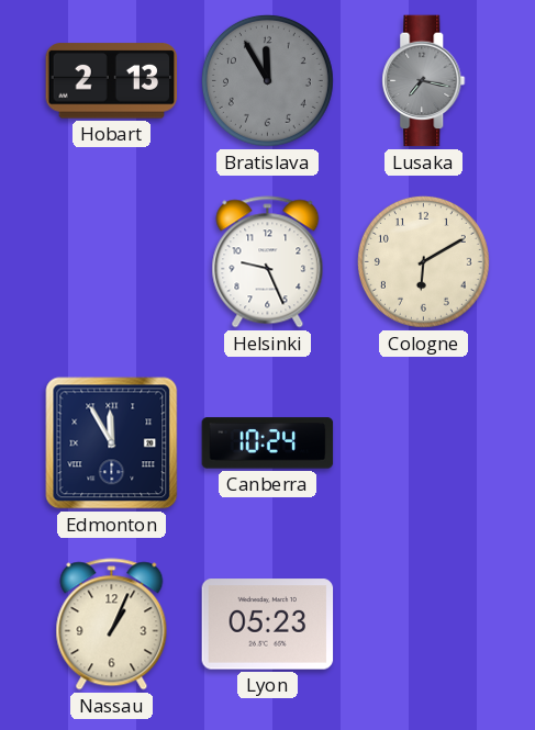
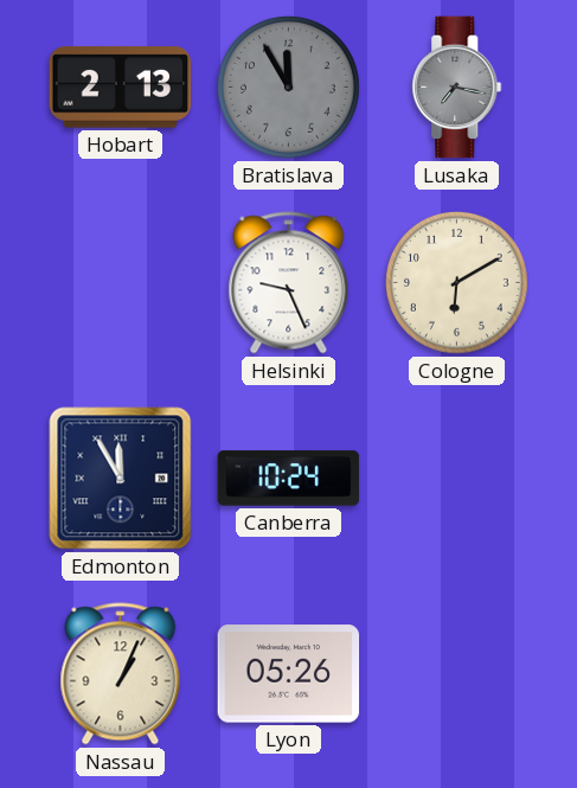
Lyon: 05:23 -> 05:26 (289, 674)
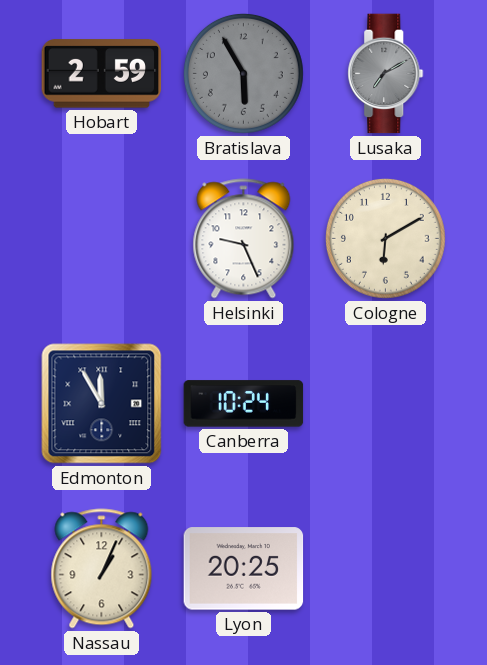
Hobart: 2:13 -> 2:59 (102, 74)
Bratislava: 11:55 -> 5:55 (243, 73)
Lusaka: 7:17 -> 7:10 (386, 74)
Lyon: 05:26 -> 20:25 (244, 569)
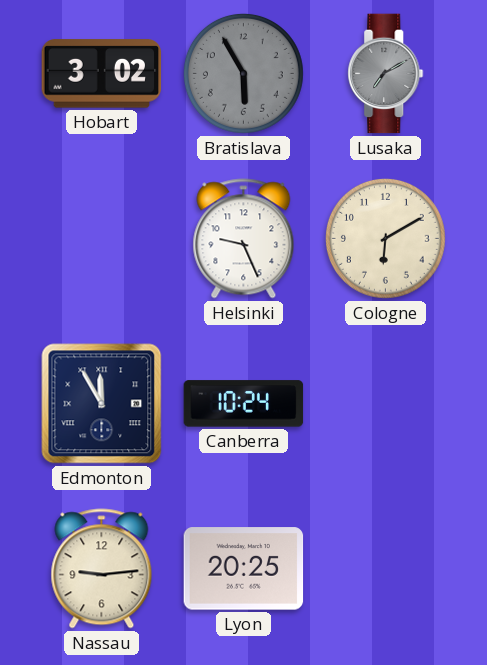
Hobart: 2:59 -> 3:02 (102, 74)
Nassau: 1:04 -> 9:14 (102, 569)
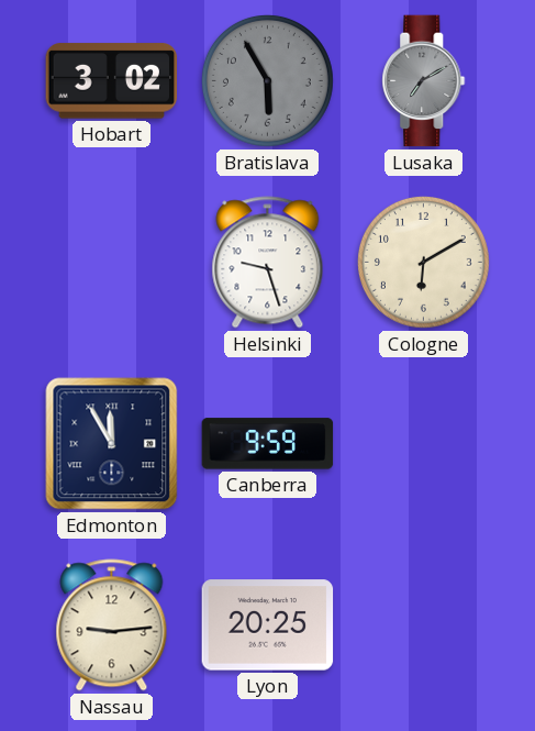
Helsinki: 9:26 -> 9:27 (268, 263)
Canberra: 10:24 -> 9:59 (268, 444)
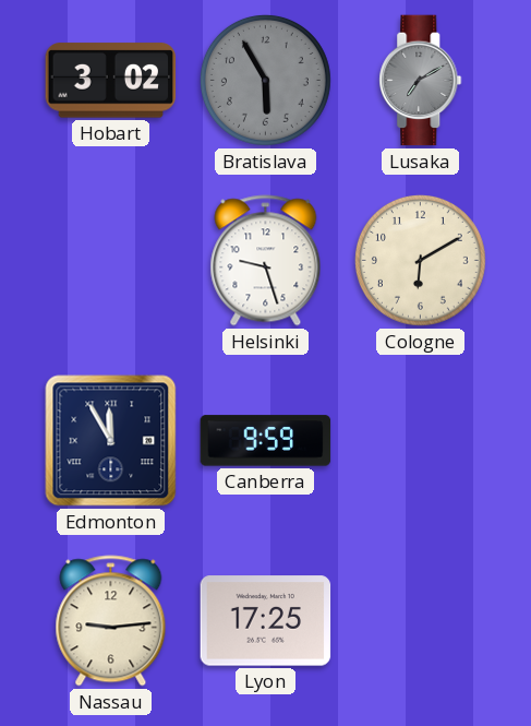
Lyon: 20:25 -> 17:25 (266, 621)
